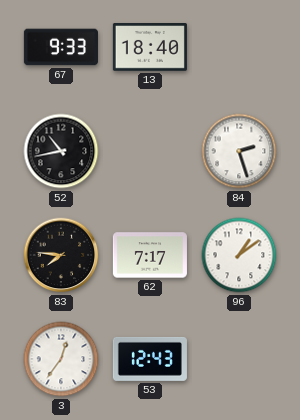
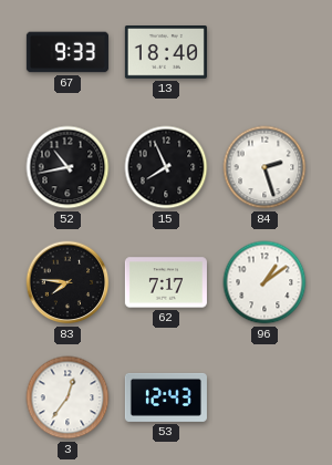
15: none -> 7:56 (166, 167)
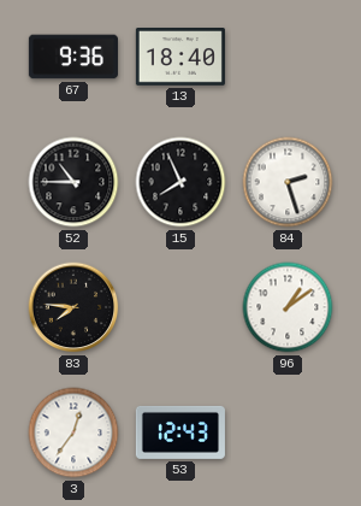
67: 9:33 -> 9:36 (73, 57)
52: 10:43 -> 10:45 (73, 182)
62: 7:17 -> none (166, 282)
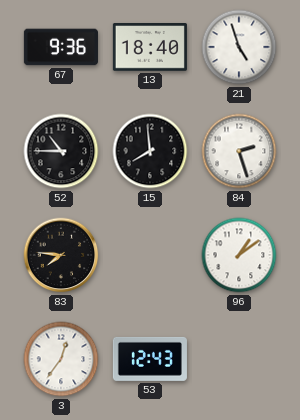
21: none -> 4:57 (239, 47)
15: 7:56 -> 7:59 (150, 151)
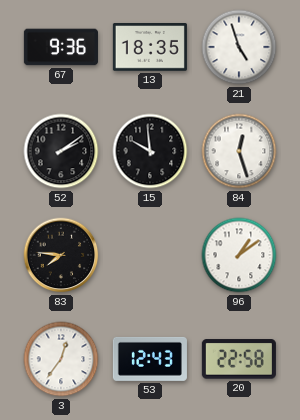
13: 18:40 -> 18:35 (150, 48)
52: 10:45 -> 2:09 (61, 151)
15: 7:59 -> 9:59 (150, 151)
84: 2:27 -> 12:27 (239, 151)
20: none -> 22:58 (239, 359)
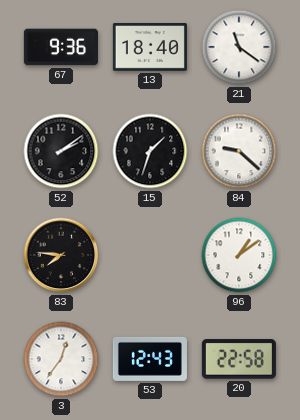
13: 18:35 -> 18:40 (150, 48)
21: 4:57 -> 11:21 (239, 47)
15: 9:59 -> 1:33 (150, 151)
84: 12:27 -> 9:22 (239, 151)
